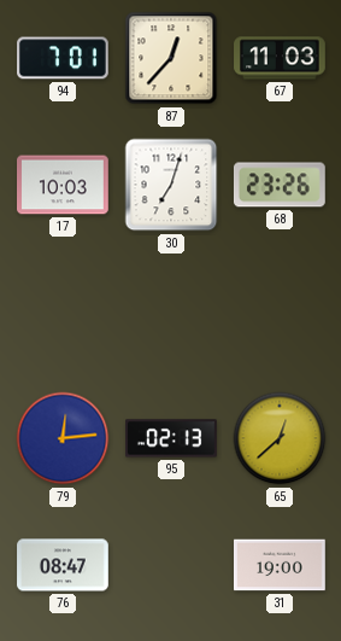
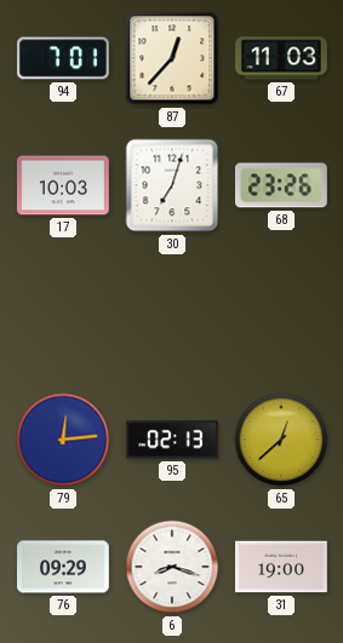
76: 08:47 -> 09:29 (63, 567)
6: none -> 8:18 (172, 567)
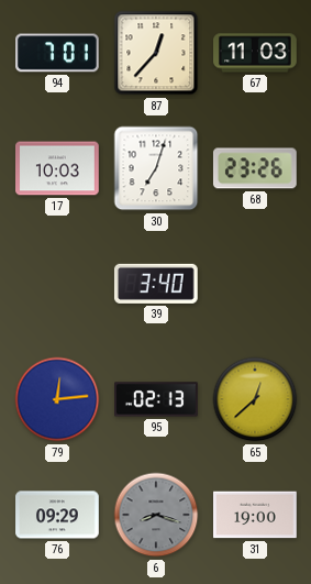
39: none -> 3:40 (156, 284)
6 dial: white -> grey (156, 515)
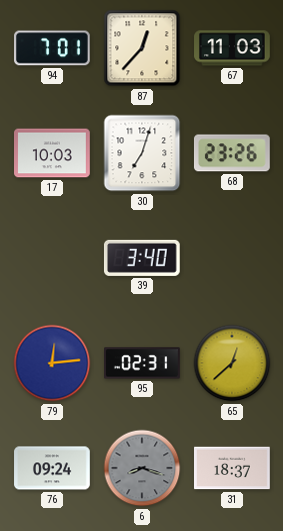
95: 02:13 -> 02:31 (142, 363)
76: 09:29 -> 09:24 (52, 468)
31: 19:00 -> 18:37 (232, 468)
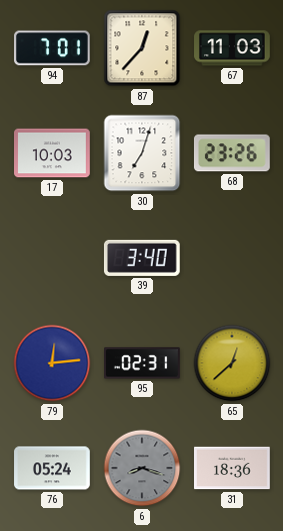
76: 09:24 -> 05:24 (52, 468)
31: 18:37 -> 18:36 (232, 468)
